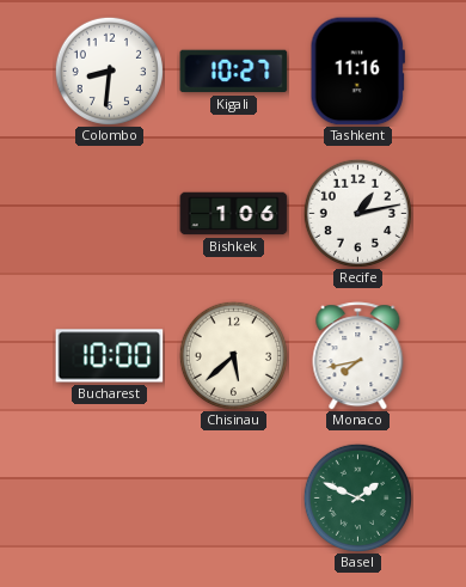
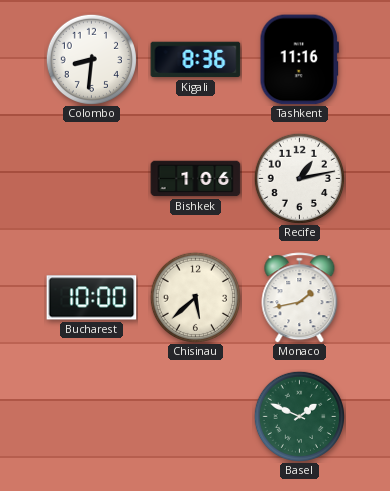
Kigali: 10:27 -> 8:36 (196, 60)
Monaco: 7:43 -> 1:43 (300, 298)
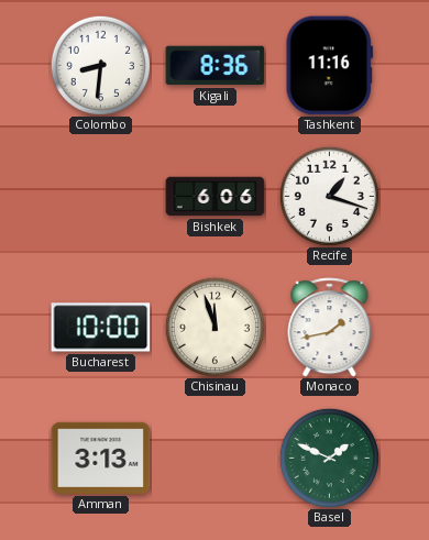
Bishkek: 1:06 -> 6:06 (216, 197)
Recife: 1:13 -> 1:18 (329, 196)
Chisinau: 5:38 -> 11:57 (215, 327)
Amman: none -> 3:13 (101, 458)
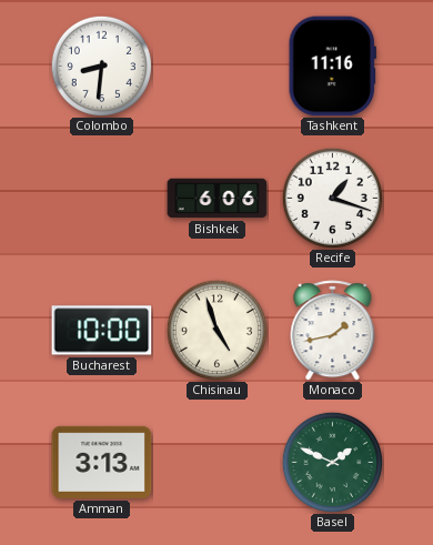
Kigali: 8:36 -> none (216, 66)
Chisinau: 11:57 -> 4:57 (216, 330)
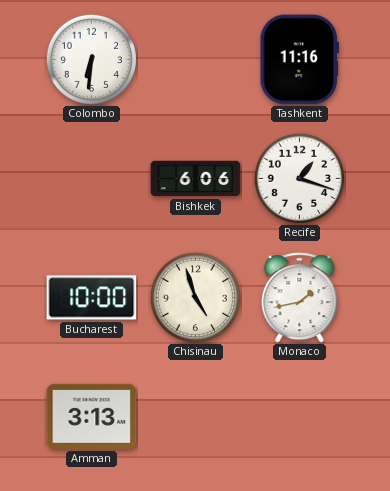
Colombo: 8:31 -> 6:31 (91, 59)
Basel: 1:49 -> none (332, 462)
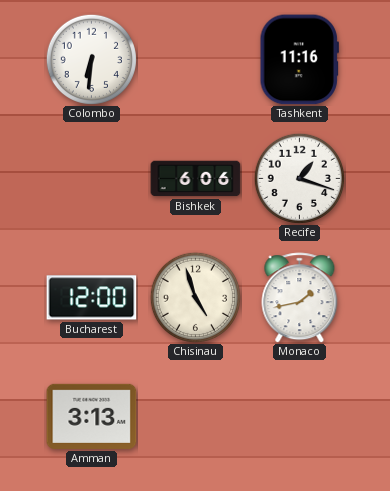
Bucharest: 10:00 -> 12:00 (92, 298)
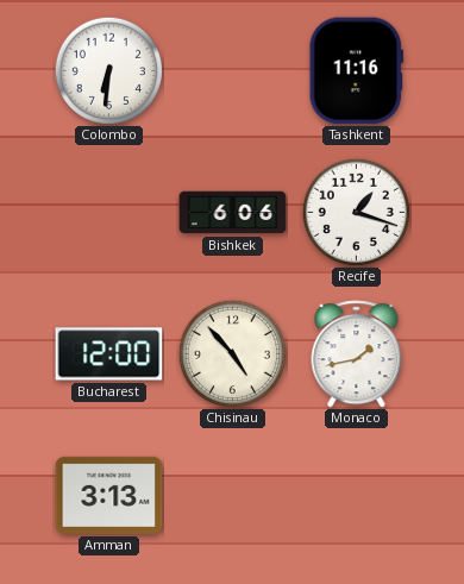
Chisinau: 4:57 -> 4:53 (232, 353)
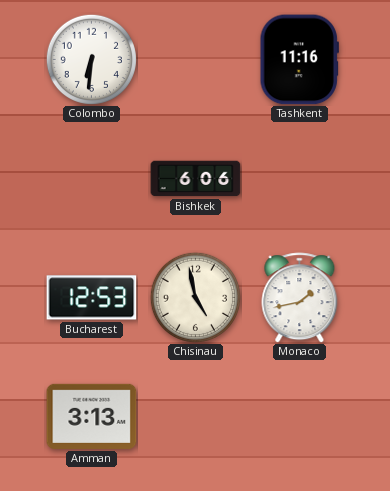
Recife: 1:18 -> none (356, 212)
Bucharest: 12:00 -> 12:53 (92, 298)
Chisinau: 4:53 -> 4:58 (195, 297)
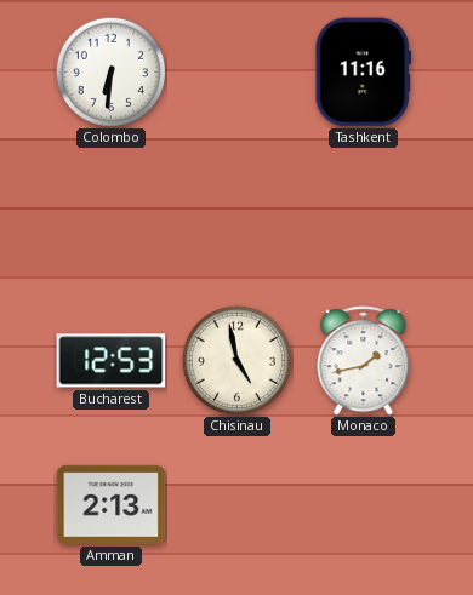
Bishkek: 6:06 -> none (196, 179)
Amman: 3:13 -> 2:13 (112, 504)
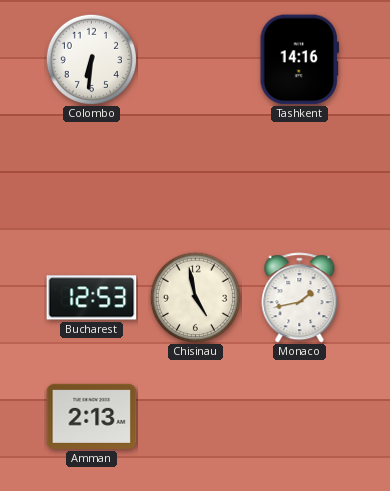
Tashkent: 11:16 -> 14:16 (299, 60)
